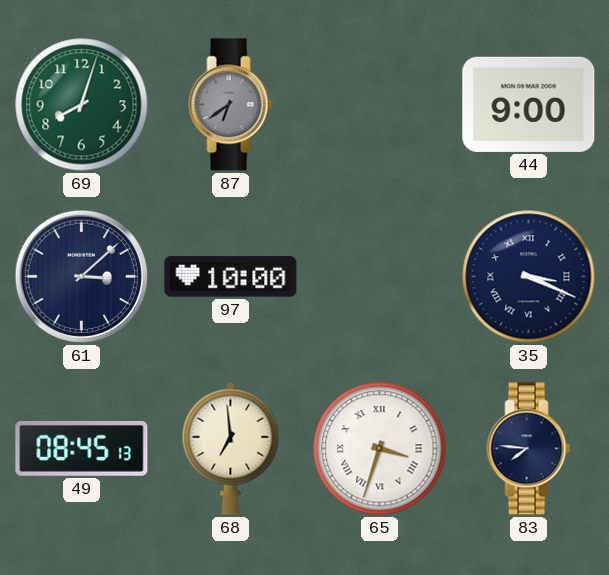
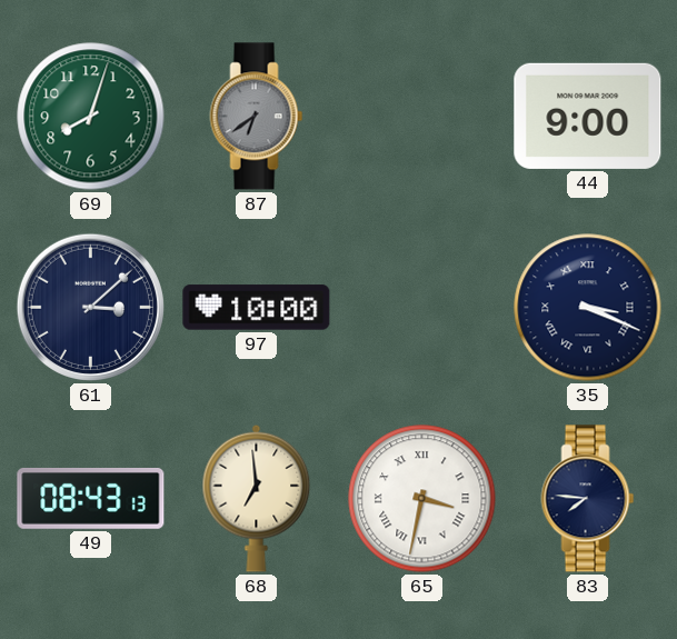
49: 08:45 -> 08:43 (91, 498)
65: 3:33 -> 3:32 (422, 499)
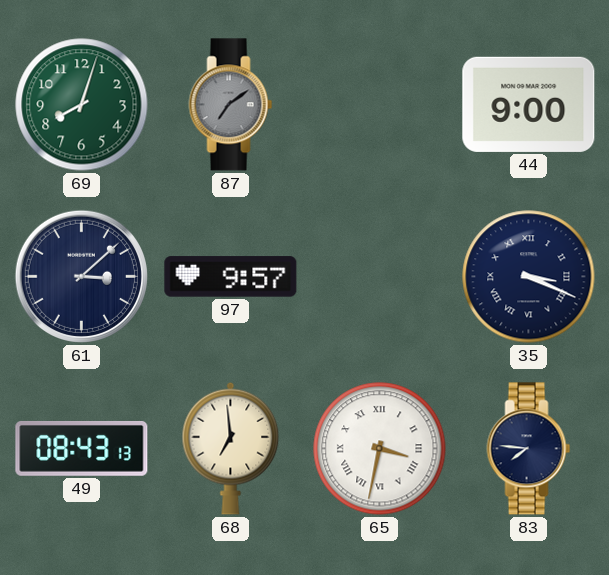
87: 6:39 -> 7:09 (231, 105)
97: 10:00 -> 9:57 (231, 277)
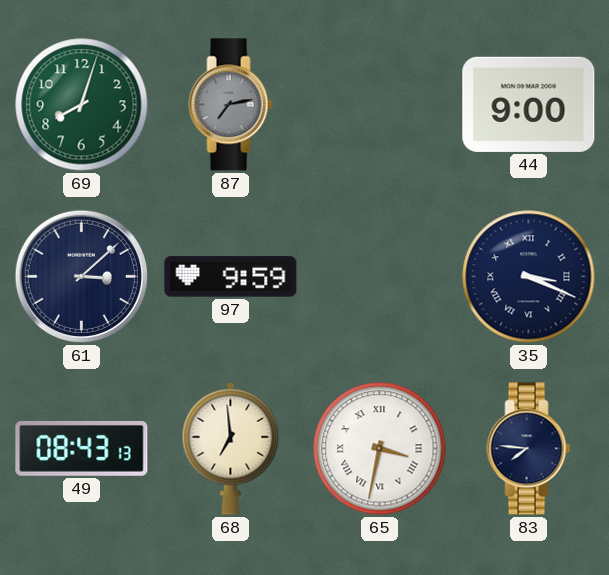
87: 7:09 -> 7:13 (231, 105)
97: 9:57 -> 9:59 (231, 277)
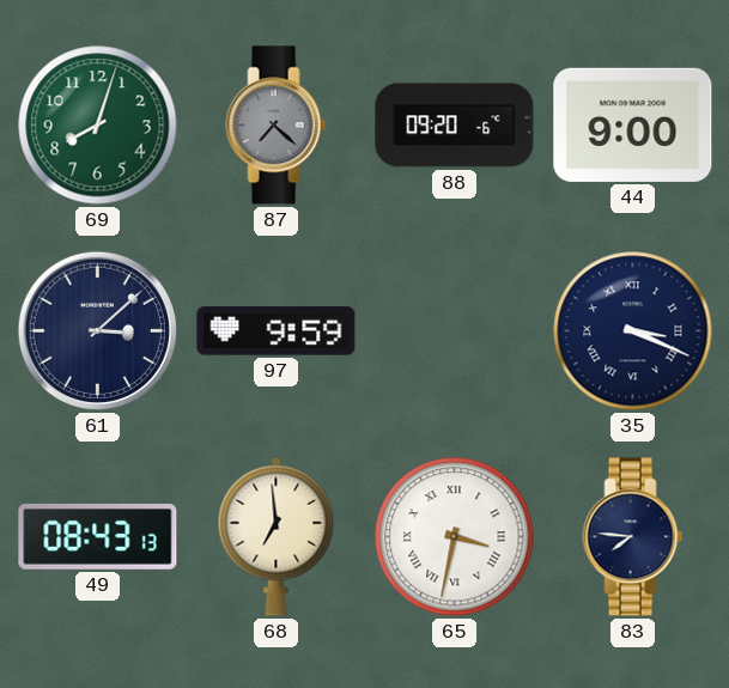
87: 7:13 -> 7:22 (277, 126)
88: none -> 09:20 (455, 126)
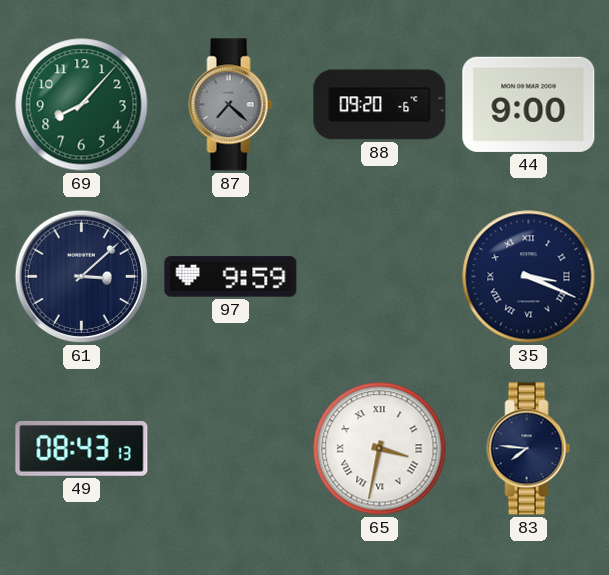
69: 8:03 -> 8:07 (82, 105)
68: 6:59 -> none (277, 536)
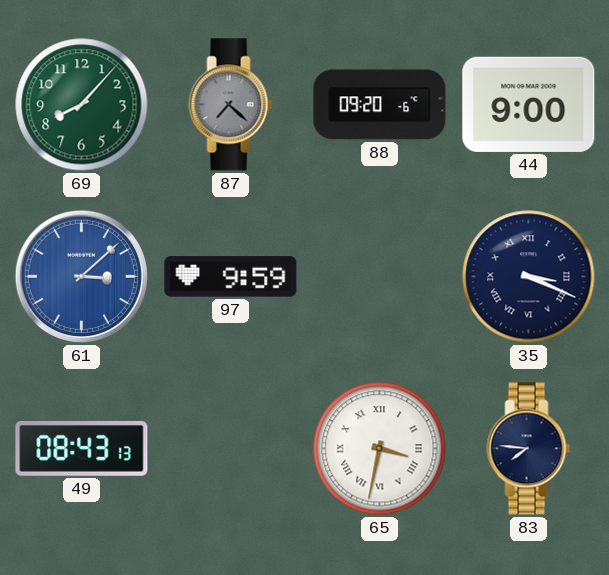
61 dial: navy -> blue (81, 276)
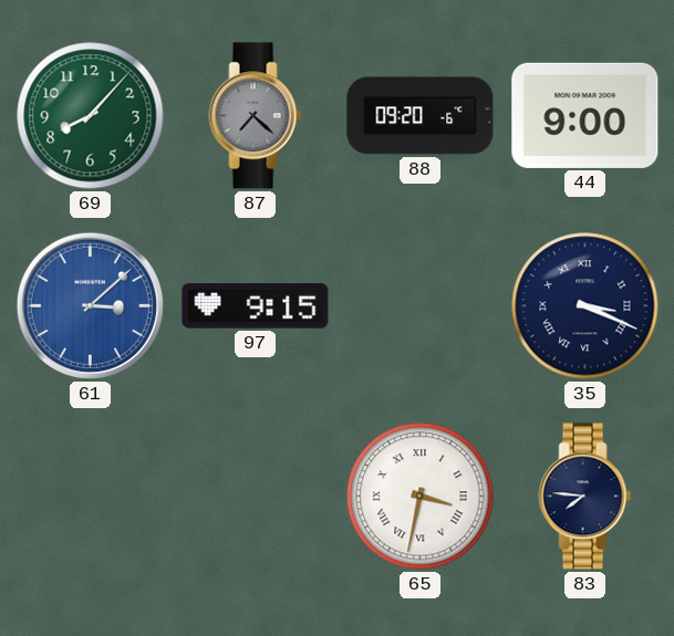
97: 9:59 -> 9:15 (256, 306)
49: 08:43 -> none (82, 448)
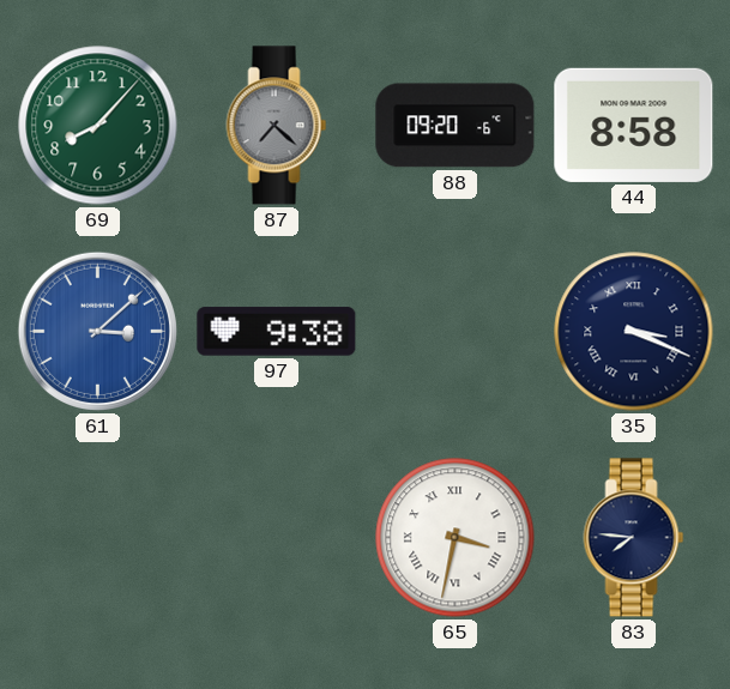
44: 9:00 -> 8:58 (634, 125)
97: 9:15 -> 9:38 (277, 332)
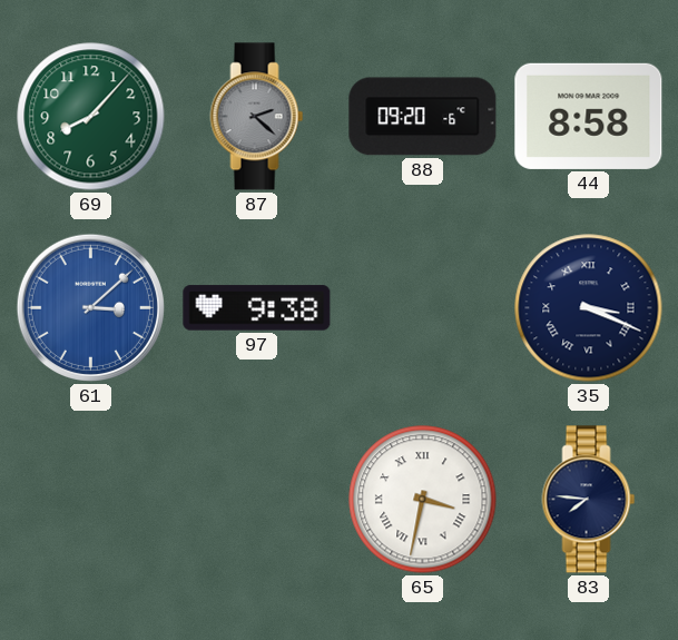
87: 7:22 -> 2:22 (257, 117)
